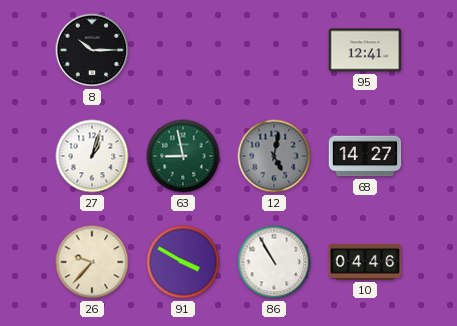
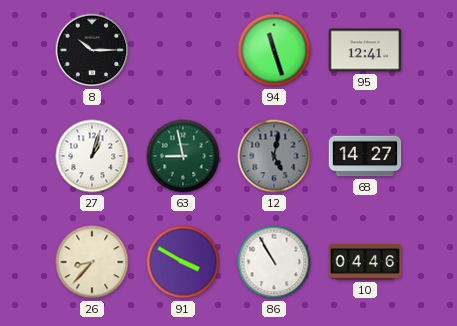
94: none -> 11:27 (274, 50)
26: 9:37 -> 8:37 (92, 262)
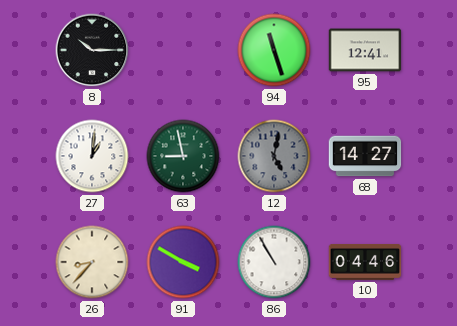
27: 1:03 -> 1:01 (92, 156)
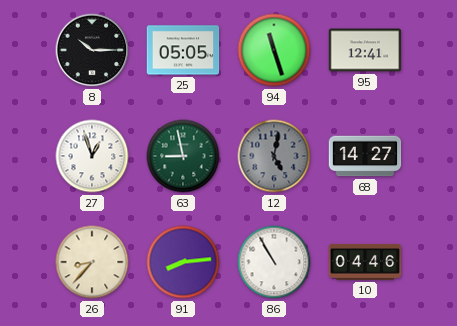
25: none -> 05:05 (183, 50)
27: 1:01 -> 12:57 (92, 156)
91: 3:50 -> 8:14 (183, 262)
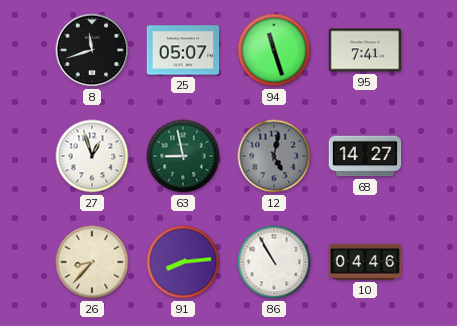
8: 10:15 -> 11:42 (92, 50)
25: 05:05 -> 05:07 (183, 50)
95: 12:41 -> 7:41 (365, 50)
